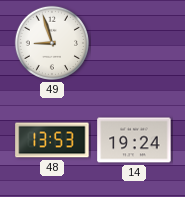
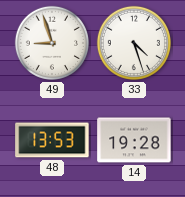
33: none -> 4:27 (134, 43)
14: 19:24 -> 19:28 (134, 140)
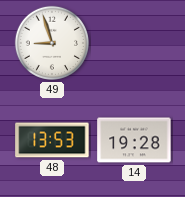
33: 4:27 -> none (134, 43)
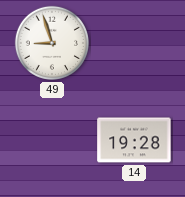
48: 13:53 -> none (52, 140)
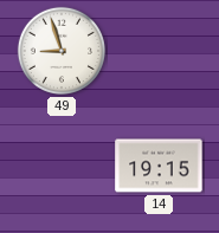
14: 19:28 -> 19:15 (159, 166)
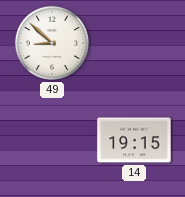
49: 8:57 -> 8:52 (52, 43)
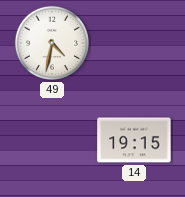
49: 8:52 -> 4:32 (52, 43)
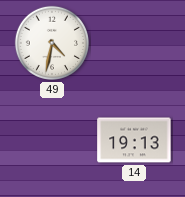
14: 19:15 -> 19:13 (134, 140)
